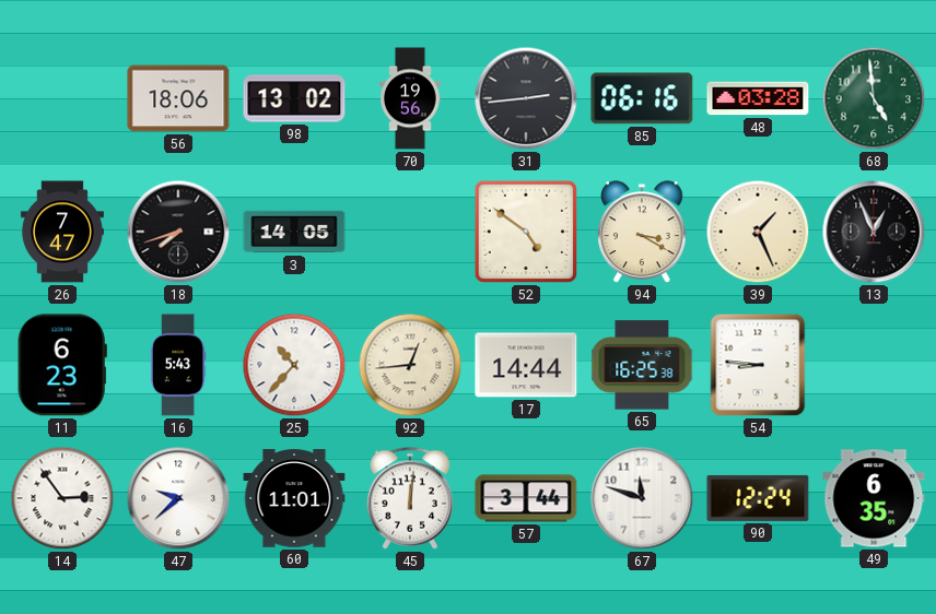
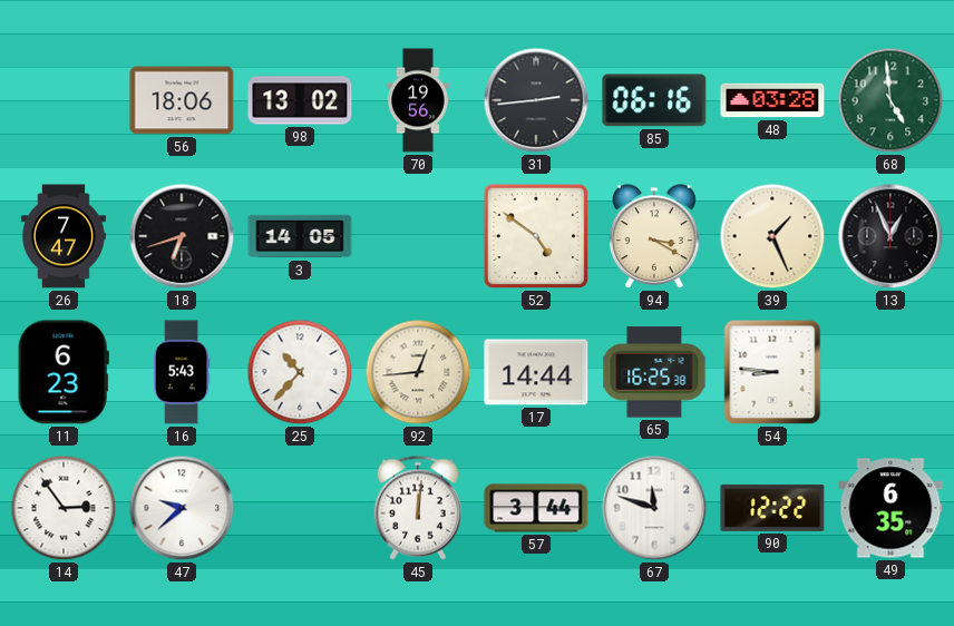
18: 7:42 -> 6:42 (182, 236)
60: 11:01 -> none (294, 498)
90: 12:24 -> 12:22 (772, 508)
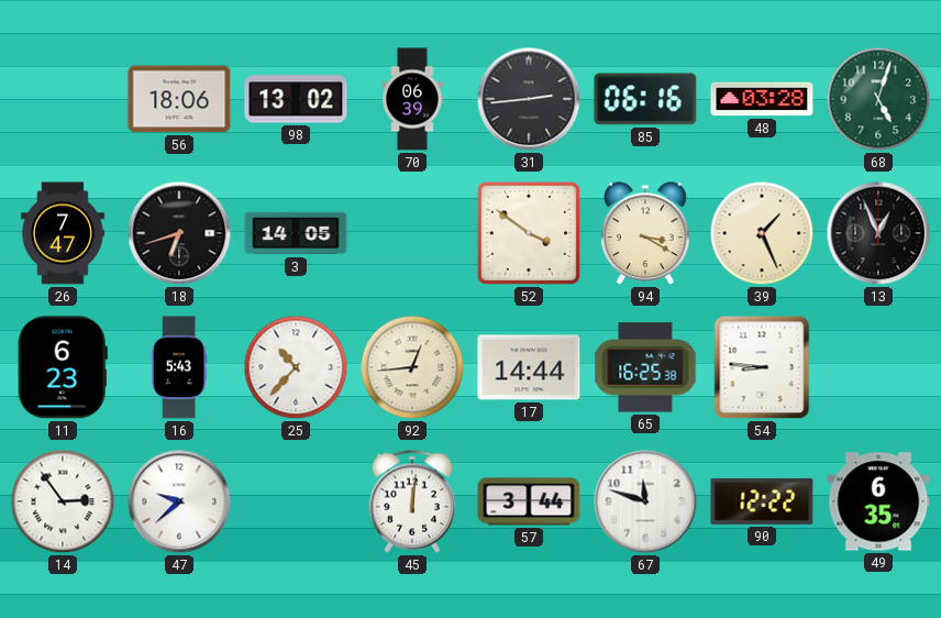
70: 19:56 -> 06:39 (412, 99)
68: 4:59 -> 5:03 (878, 99)
52: 4:51 -> 3:51 (529, 233)
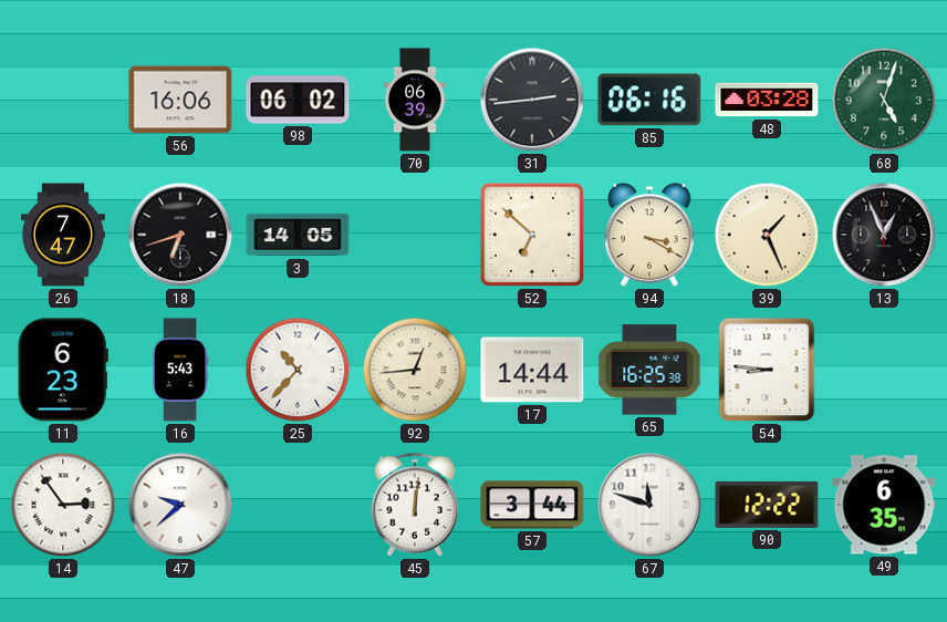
56: 18:06 -> 16:06 (180, 100)
98: 13:02 -> 06:02 (298, 100)
52: 3:51 -> 6:52 (532, 235)
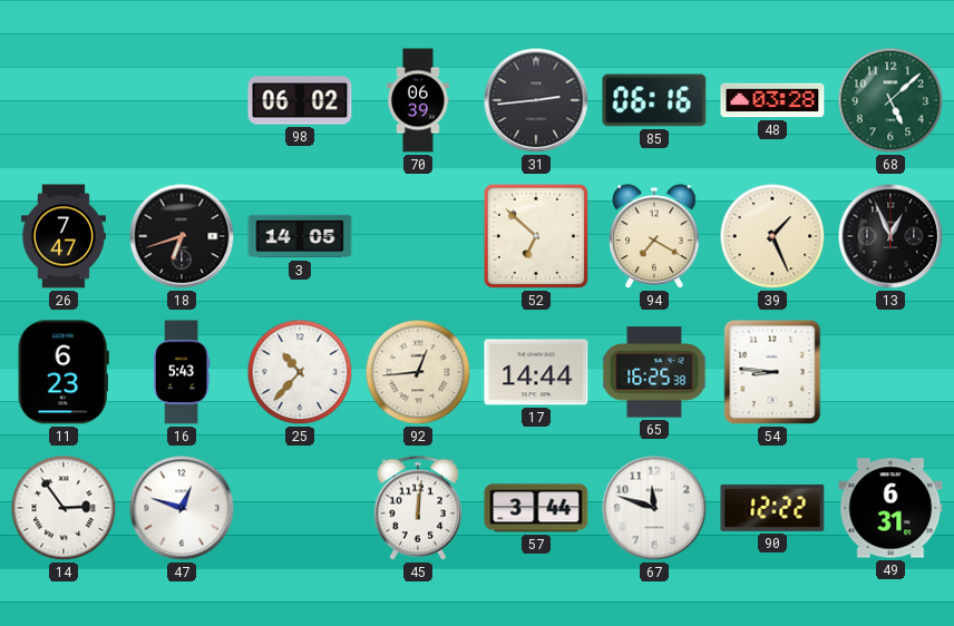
56: 16:06 -> none (180, 100)
68: 5:03 -> 5:08 (890, 100)
94: 3:20 -> 7:20 (654, 237)
47: 9:38 -> 12:48 (182, 508)
49: 6:35 -> 6:31 (890, 508)
